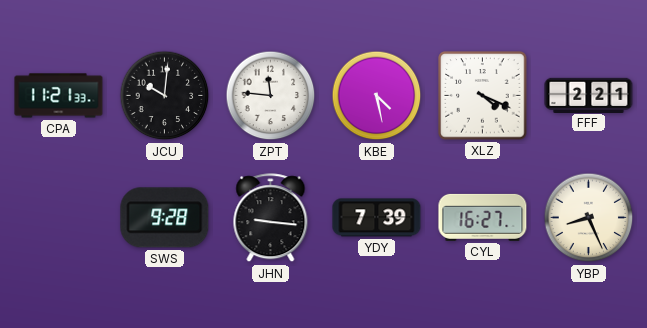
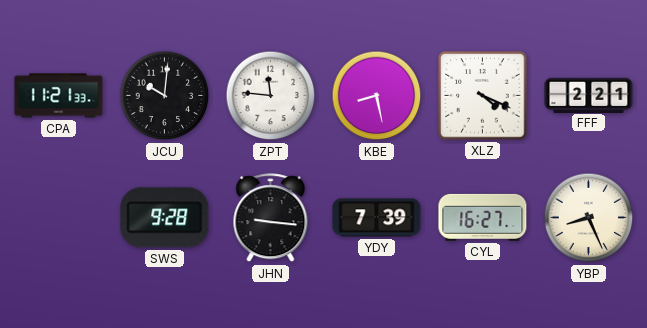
KBE: 4:28 -> 8:28 (377, 96)
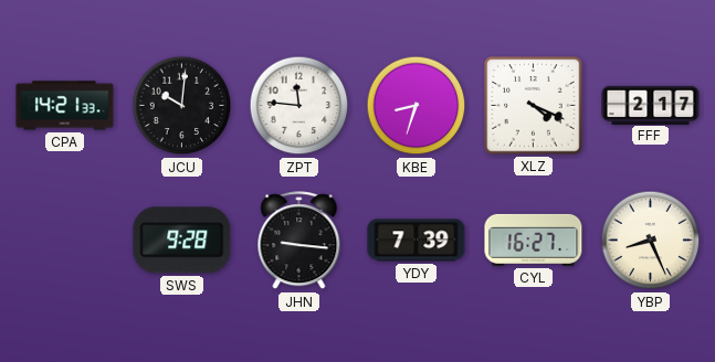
CPA: 11:21 -> 14:21 (65, 106)
KBE: 8:28 -> 8:33 (417, 106)
FFF: 2:21 -> 2:17 (651, 105)
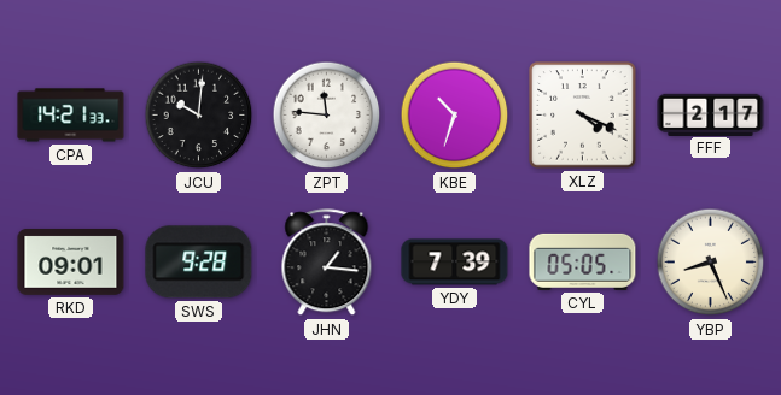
KBE: 8:33 -> 10:33 (455, 116)
RKD: none -> 09:01 (71, 263)
JHN: 9:16 -> 1:16 (327, 263)
CYL: 16:27 -> 05:05 (583, 261)
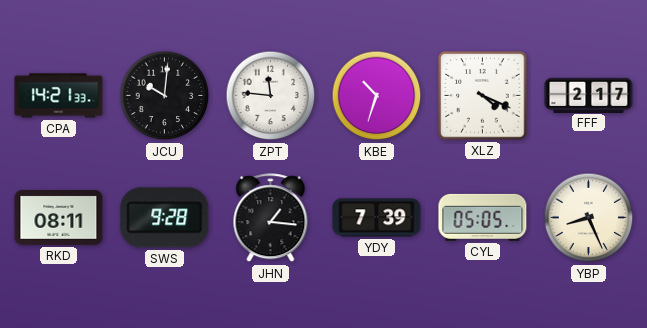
RKD: 09:01 -> 08:11 (59, 218)
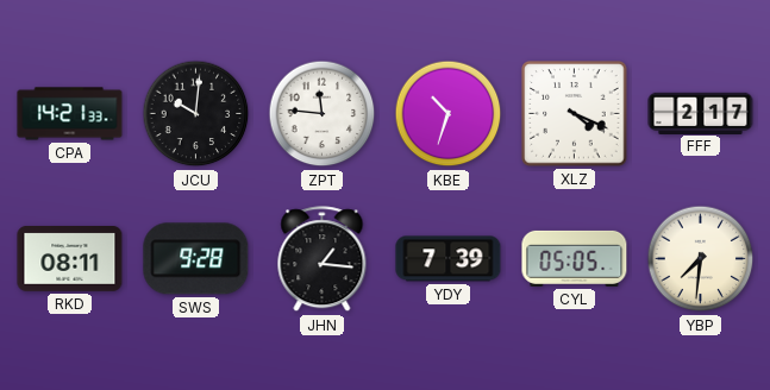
YBP: 8:26 -> 7:31 (701, 259)
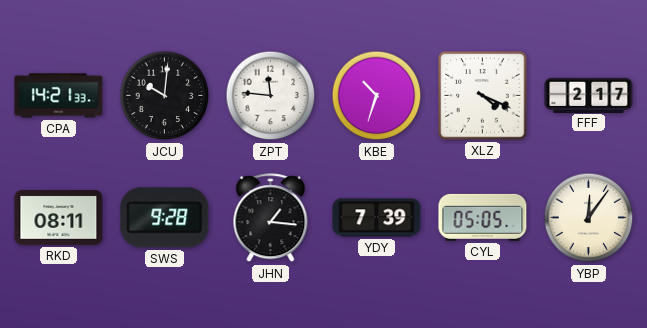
YBP: 7:31 -> 12:06 (589, 218)
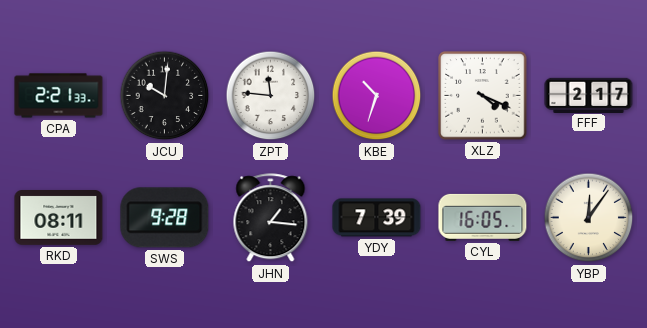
CPA: 14:21 -> 2:21 (59, 96)
CYL: 05:05 -> 16:05 (483, 217)
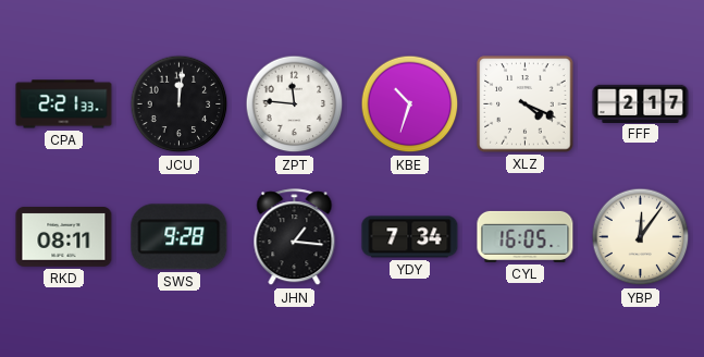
JCU: 10:01 -> 12:01 (180, 104)
YDY: 7:39 -> 7:34 (410, 237)
